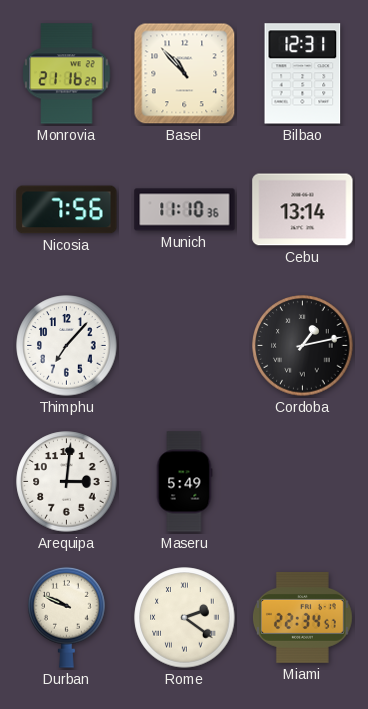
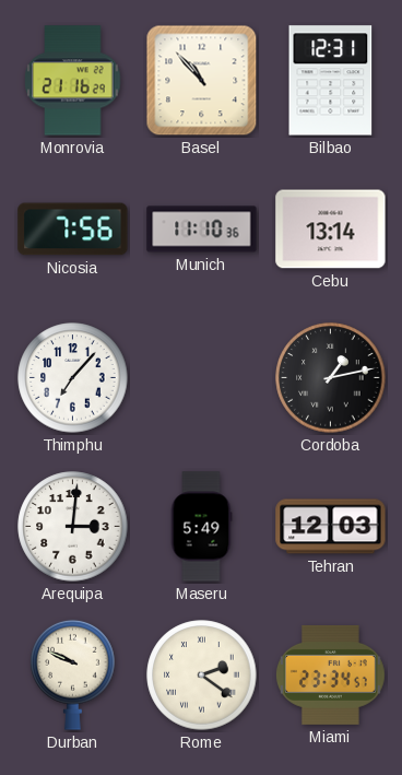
Tehran: none -> 12:03 (331, 527)
Miami: 22:34 -> 23:34 (330, 674)
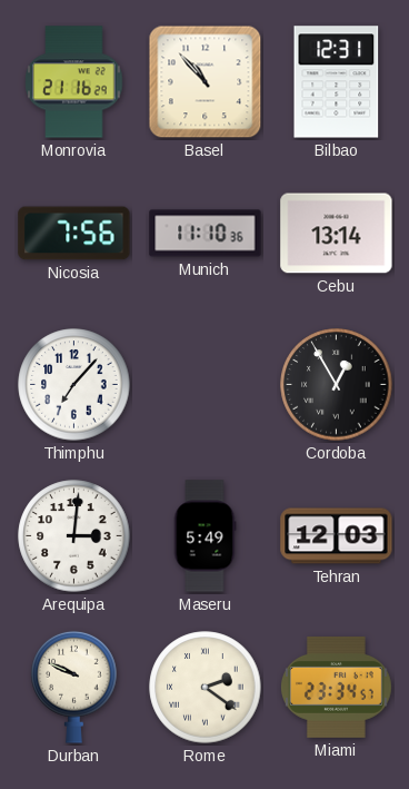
Cordoba: 1:13 -> 12:55 (337, 385)
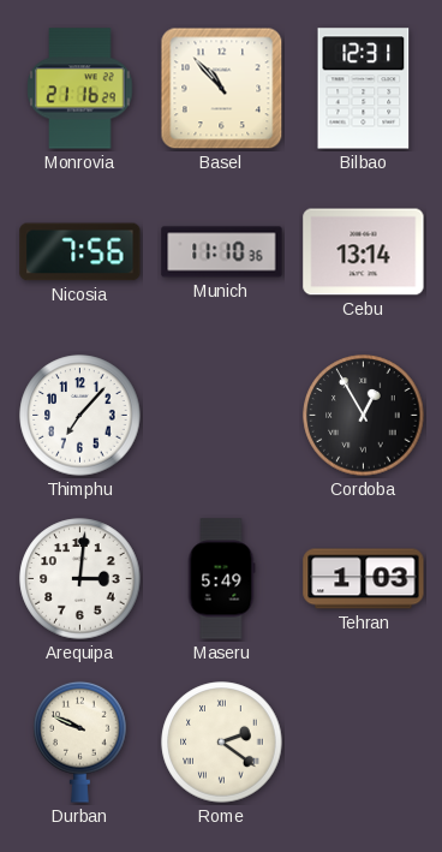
Tehran: 12:03 -> 1:03 (364, 579)
Miami: 23:34 -> none (336, 687)
